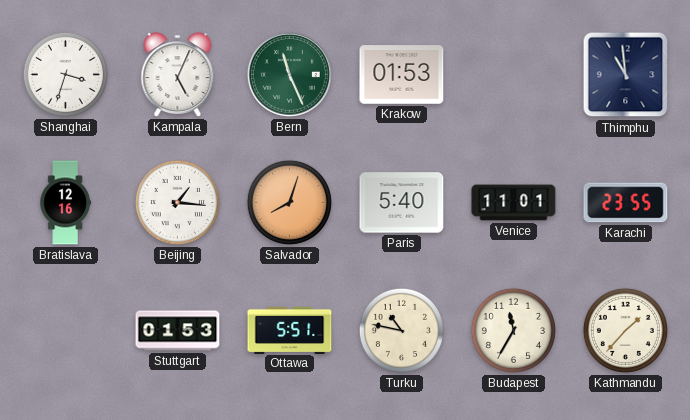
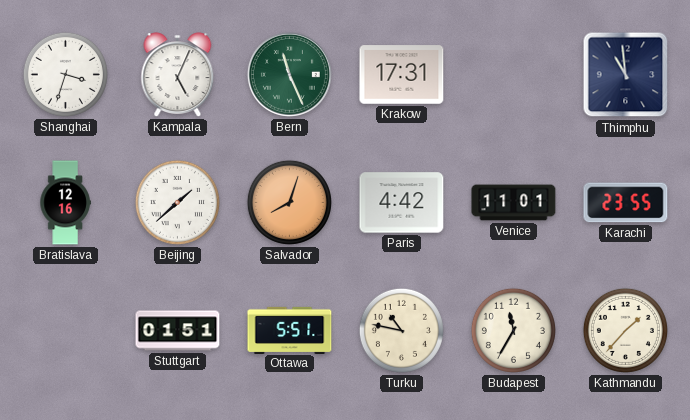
Krakow: 01:53 -> 17:31 (402, 75)
Beijing: 1:16 -> 1:38 (177, 202)
Paris: 5:40 -> 4:42 (402, 203)
Stuttgart: 01:53 -> 01:51 (178, 331)
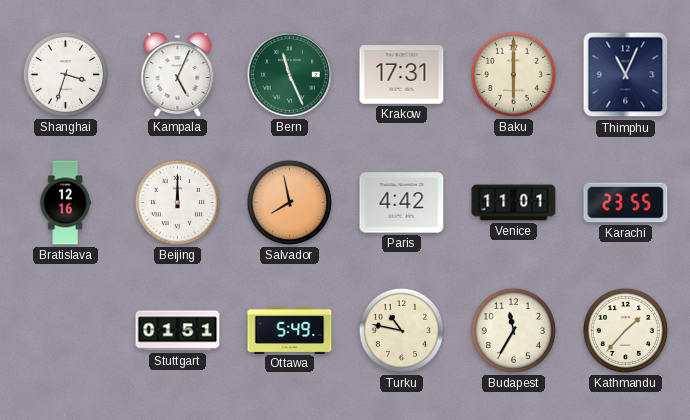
Baku: none -> 6:00 (513, 74)
Thimphu: 10:59 -> 11:04 (626, 75)
Beijing: 1:38 -> 12:00 (177, 202)
Salvador: 8:03 -> 7:58 (289, 202)
Ottawa: 5:51 -> 5:49 (290, 330)
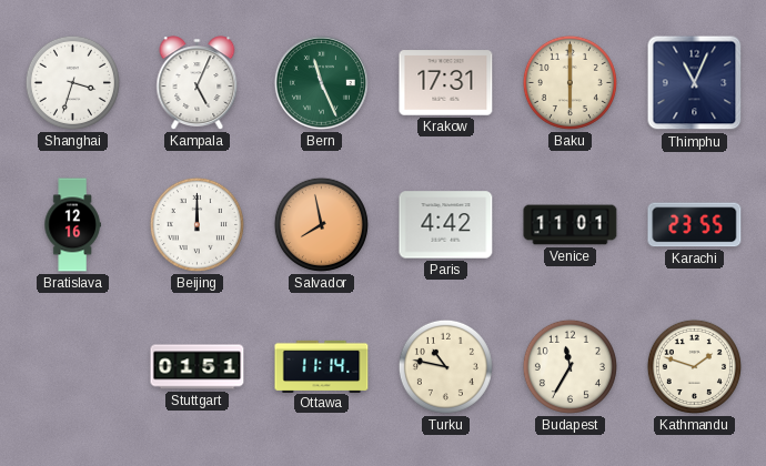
Ottawa: 5:49 -> 11:14 (322, 366)
Kathmandu: 1:37 -> 1:48 (694, 366)
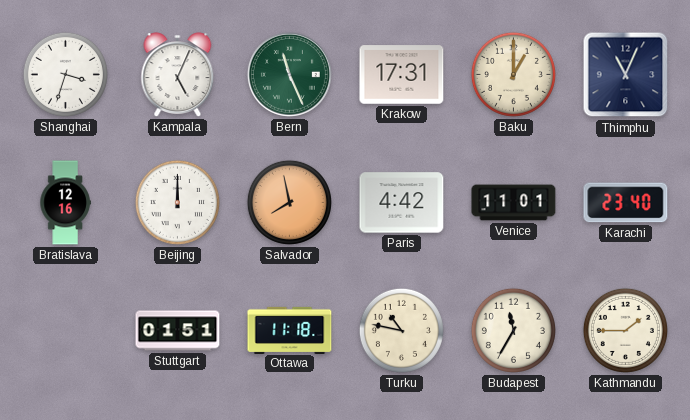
Baku: 6:00 -> 1:00 (513, 74)
Karachi: 23:55 -> 23:40 (626, 203)
Ottawa: 11:14 -> 11:18 (290, 330)
Kathmandu: 1:48 -> 1:45 (625, 330)
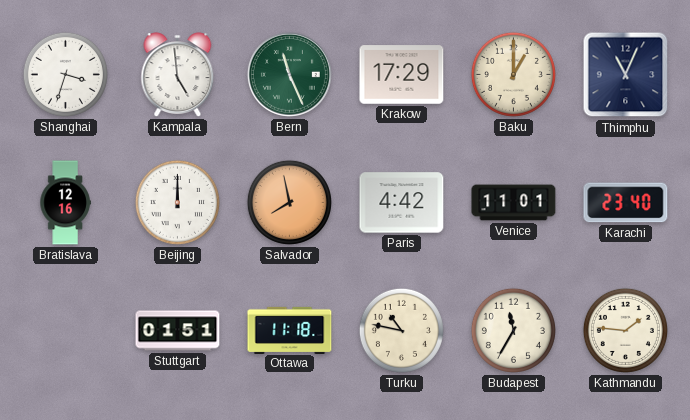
Kampala: 5:04 -> 4:59 (178, 75)
Krakow: 17:31 -> 17:29 (402, 75)
Kathmandu: 1:45 -> 1:46 (625, 330)
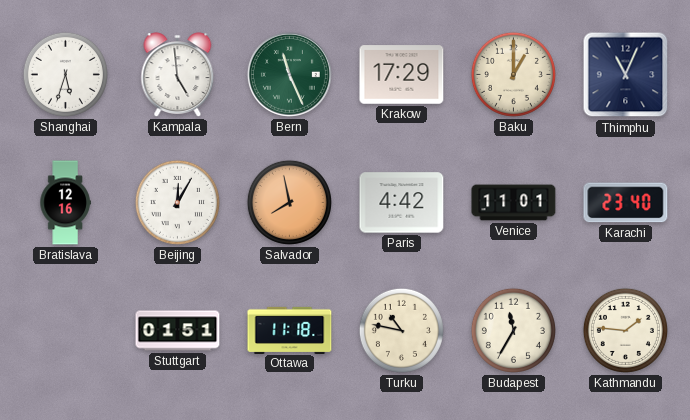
Shanghai: 3:33 -> 5:33 (65, 74)
Beijing: 12:00 -> 12:05 (177, 202)
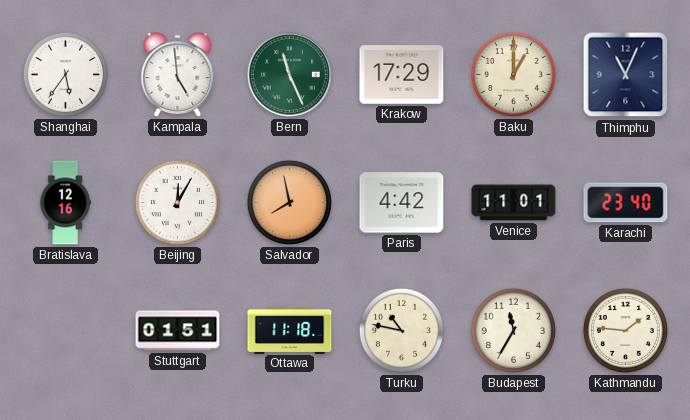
Shanghai: 5:33 -> 5:36 (65, 74)
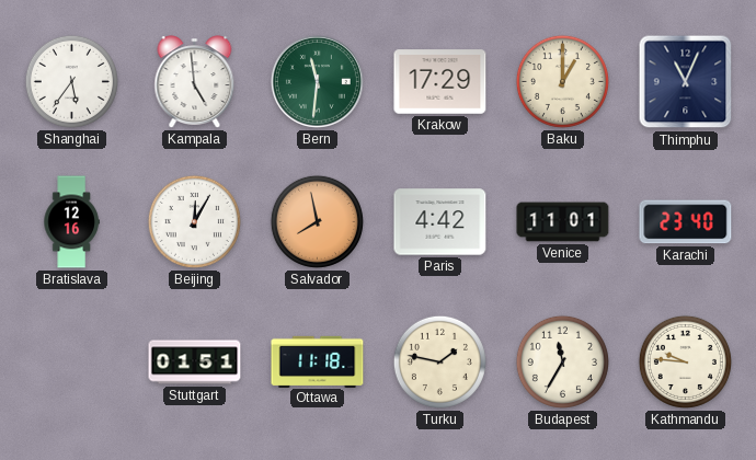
Bern: 11:26 -> 11:31 (317, 81)
Turku: 10:47 -> 1:47 (439, 361)
Kathmandu: 1:46 -> 9:46 (685, 361)
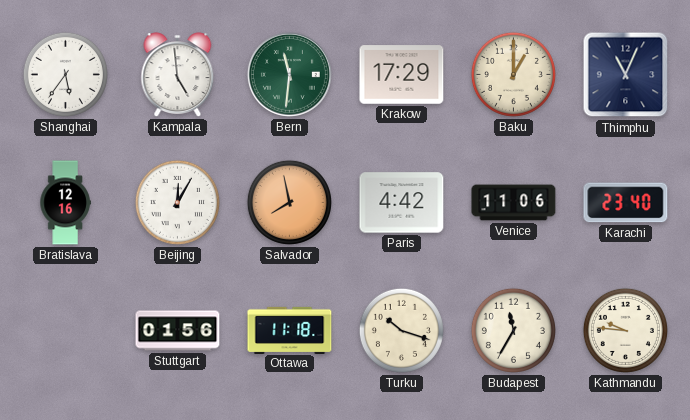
Venice: 11:01 -> 11:06 (514, 203)
Stuttgart: 01:51 -> 01:56 (178, 331)
Turku: 1:47 -> 10:18 (401, 330)
